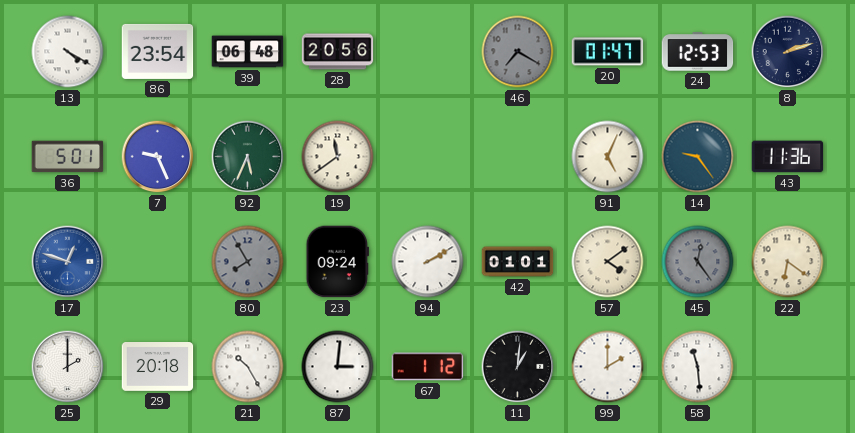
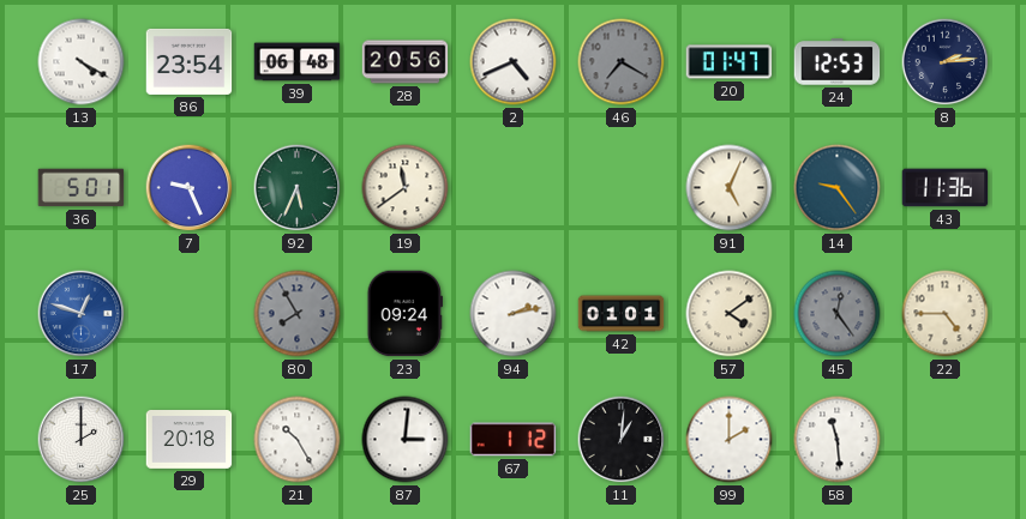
2: none -> 4:41 (514, 62)
8: 2:12 -> 2:14 (946, 62)
94: 2:10 -> 2:13 (514, 314)
22: 6:21 -> 4:45 (946, 314)
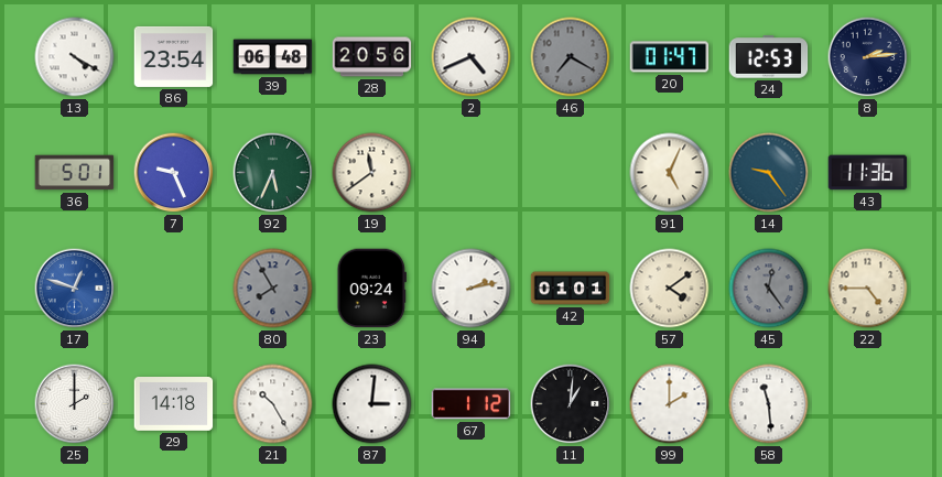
29: 20:18 -> 14:18 (174, 404)
